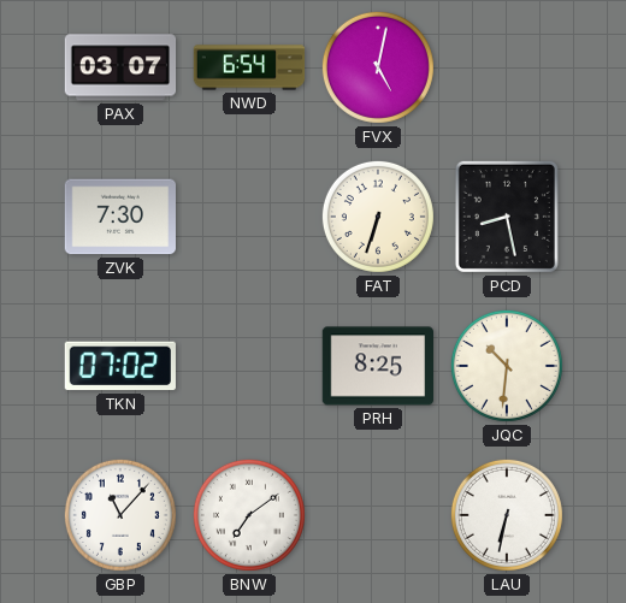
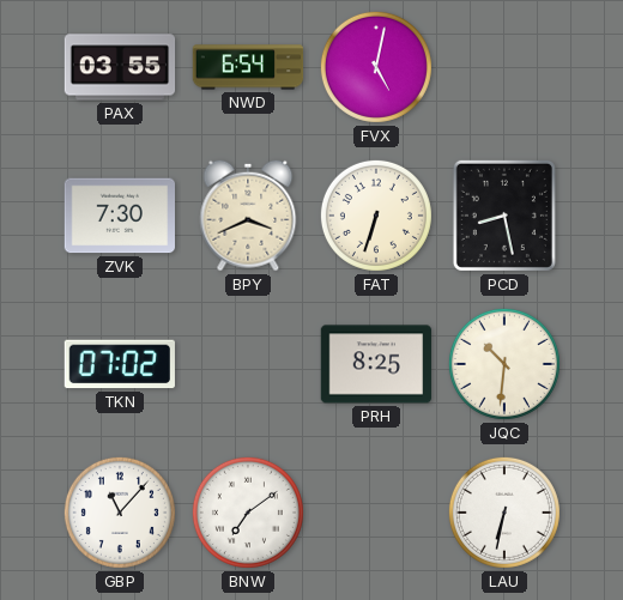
PAX: 03:07 -> 03:55 (120, 67)
BPY: none -> 3:41 (248, 216)
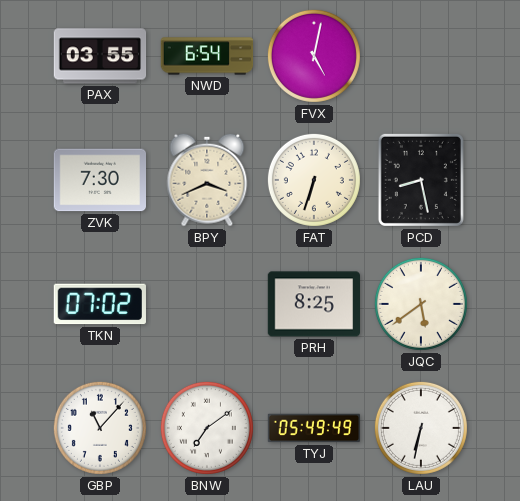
JQC: 10:31 -> 5:39 (421, 304)
TYJ: none -> 05:49 (314, 428)
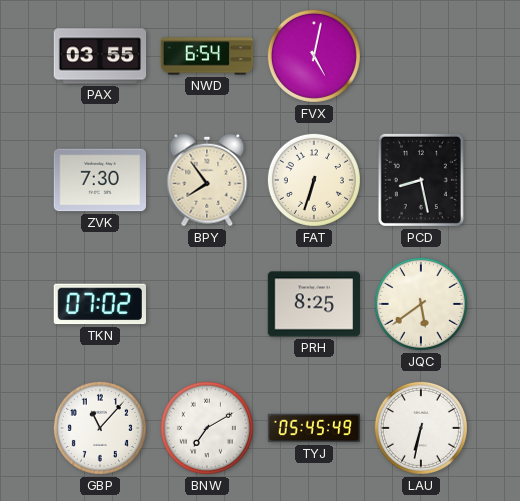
BPY: 3:41 -> 7:54 (207, 180)
BNW: 7:09 -> 7:10 (207, 428)
TYJ: 05:49 -> 05:45 (314, 428)
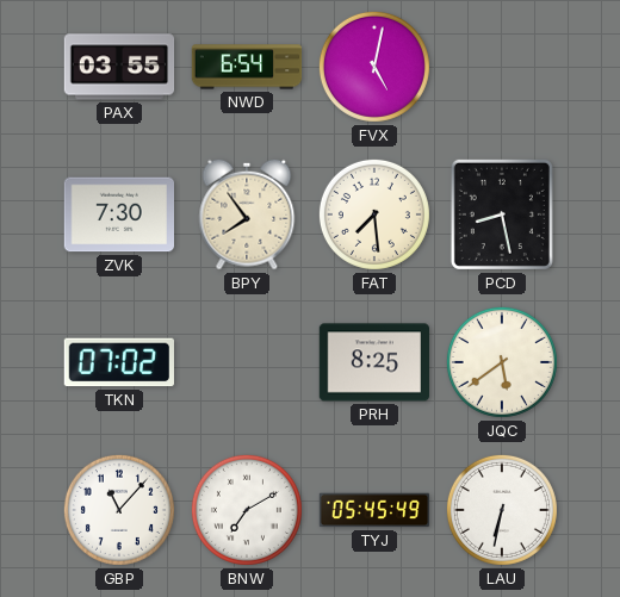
FAT: 6:33 -> 7:29 (374, 214)
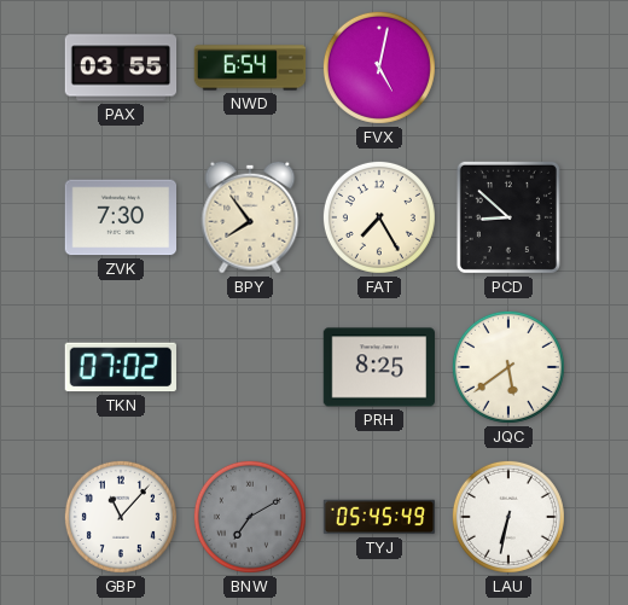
FAT: 7:29 -> 7:25 (379, 217)
PCD: 8:28 -> 8:52 (508, 217)
BNW dial: white -> grey (250, 517)
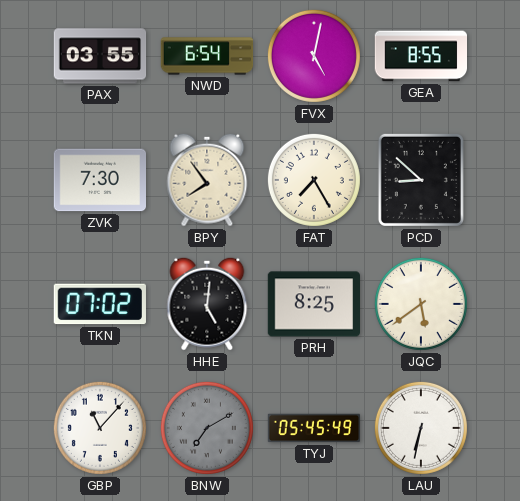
GEA: none -> 8:55 (420, 56)
HHE: none -> 5:01 (207, 304)
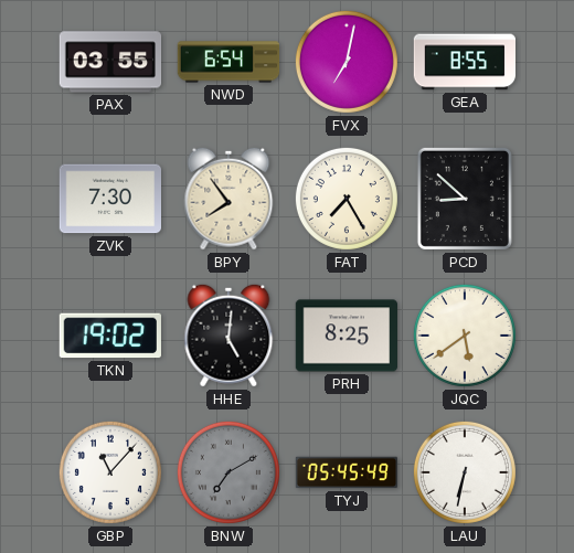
FVX: 5:02 -> 7:02 (347, 62)
TKN: 07:02 -> 19:02 (110, 336)
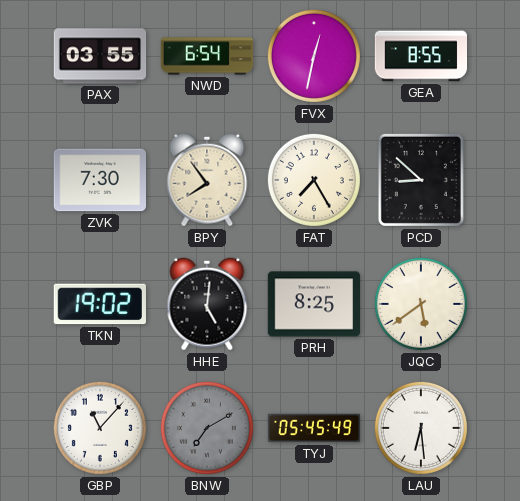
FVX: 7:02 -> 12:32 (314, 56)
LAU: 6:32 -> 6:29 (421, 428)
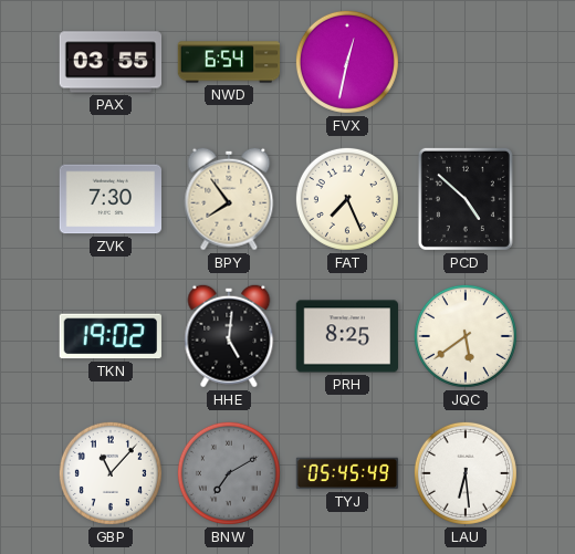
GEA: 8:55 -> none (420, 56)
FAT: 7:25 -> 7:26 (347, 199)
PCD: 8:52 -> 4:52 (466, 199)
